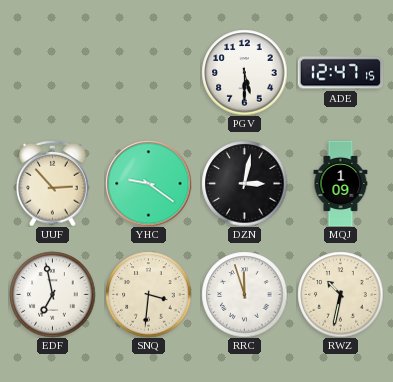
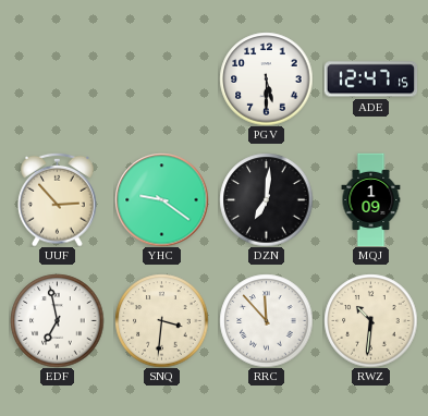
DZN: 3:02 -> 7:01 (266, 199)
RRC: 11:57 -> 11:53 (266, 320)
RWZ: 10:32 -> 10:31 (370, 320)
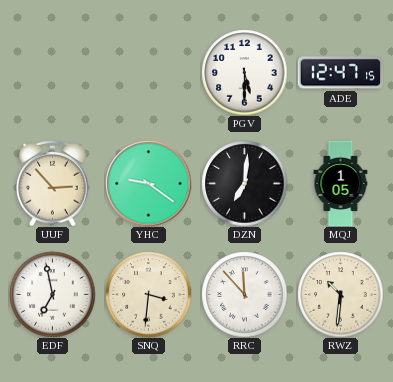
MQJ: 1:09 -> 1:05 (341, 183)
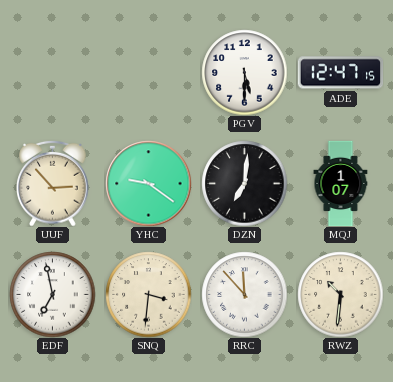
MQJ: 1:05 -> 1:07 (341, 183)
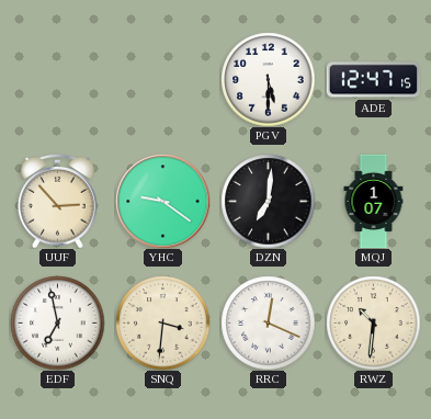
RRC: 11:53 -> 12:19 (268, 322)
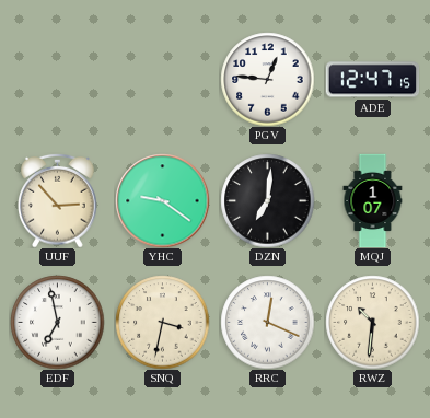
PGV: 5:30 -> 12:46 (267, 79)
SNQ: 3:31 -> 3:32 (162, 322)
